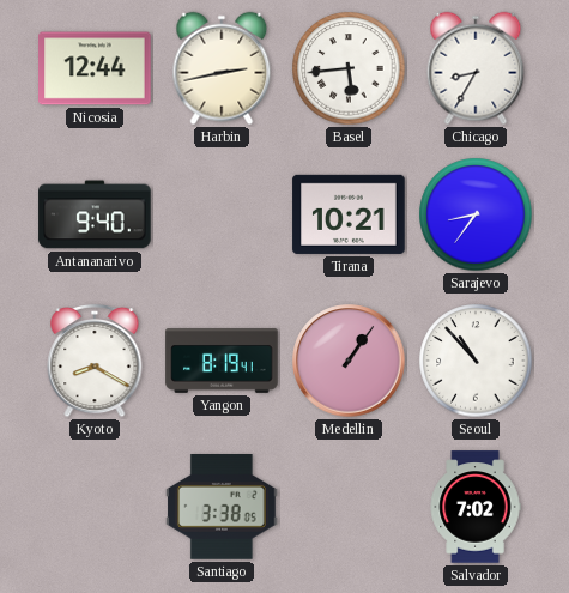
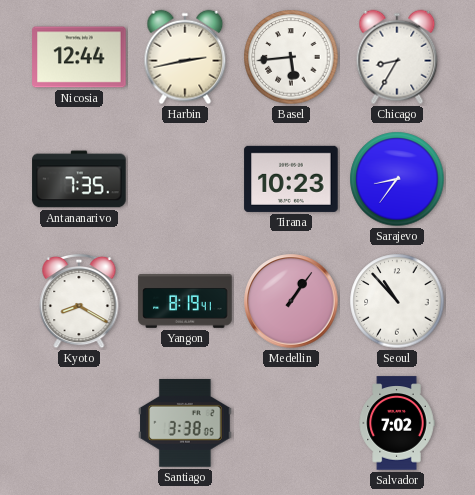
Antananarivo: 9:40 -> 7:35 (79, 179)
Tirana: 10:21 -> 10:23 (291, 179)
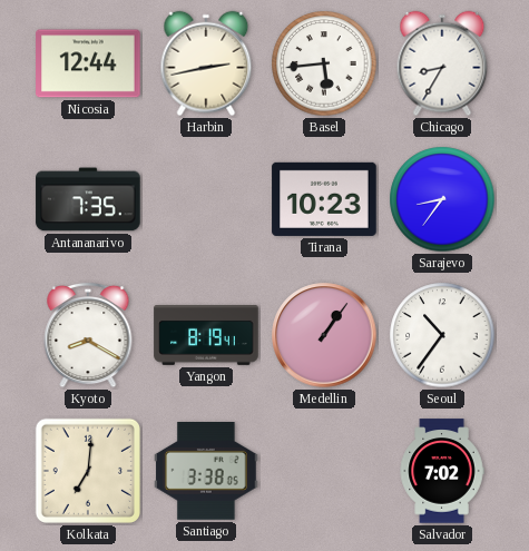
Seoul: 10:53 -> 10:36 (442, 335)
Kolkata: none -> 7:01 (88, 471)
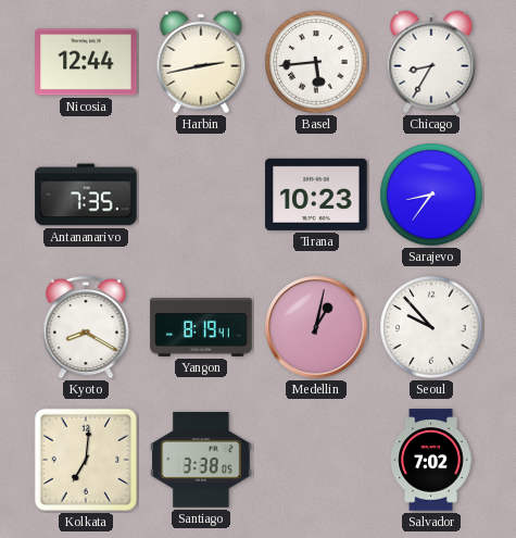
Medellin: 1:06 -> 1:02 (316, 327)
Seoul: 10:36 -> 9:53 (431, 327)
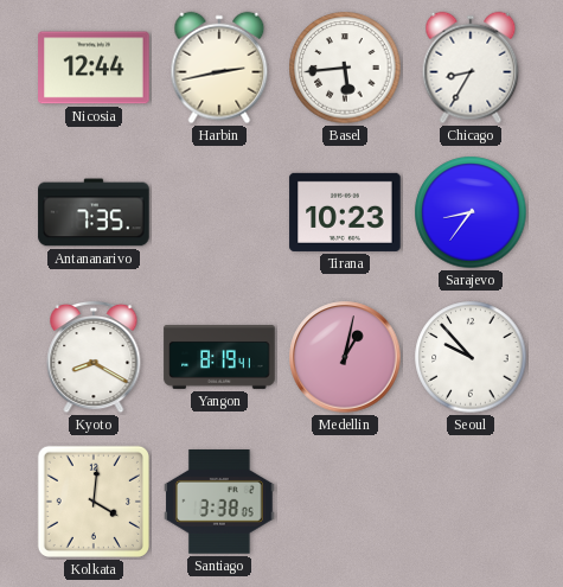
Kolkata: 7:01 -> 4:01 (94, 502)
Salvador: 7:02 -> none (431, 460)
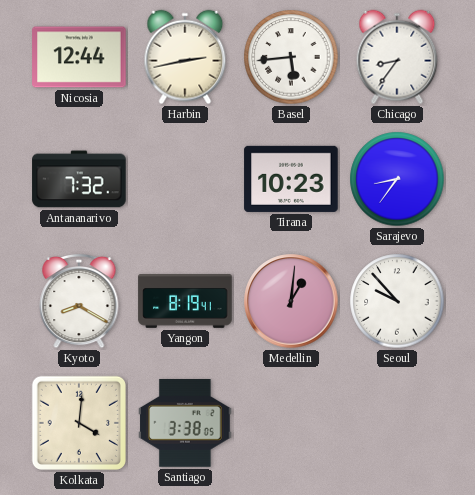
Chicago: 8:35 -> 8:36 (397, 57)
Antananarivo: 7:35 -> 7:32 (79, 179)
Medellin: 1:02 -> 1:01 (291, 301)
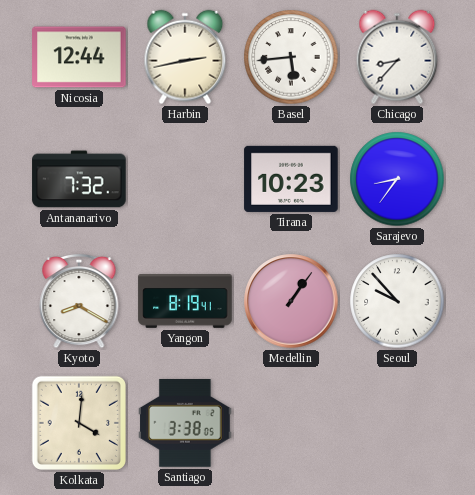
Chicago: 8:36 -> 8:37 (397, 57)
Medellin: 1:01 -> 1:06 (291, 301)
